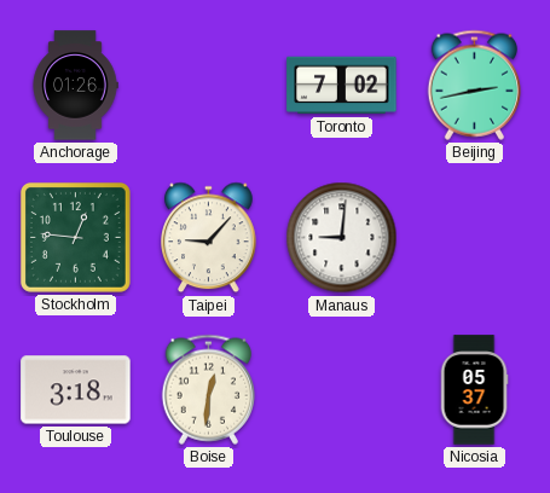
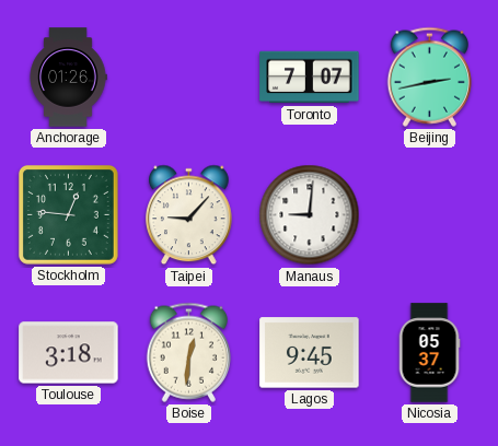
Toronto: 7:02 -> 7:07 (310, 78)
Lagos: none -> 9:45 (310, 353)
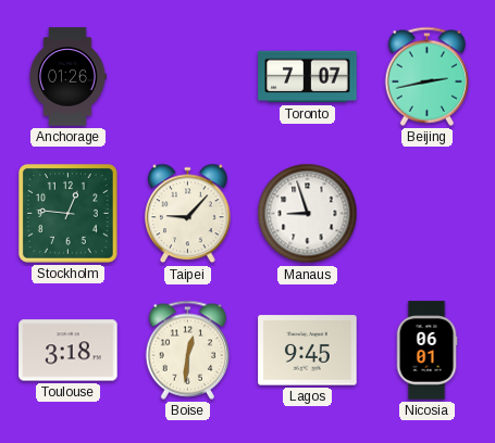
Manaus: 9:01 -> 8:57 (308, 214)
Nicosia: 05:37 -> 06:01 (426, 351)
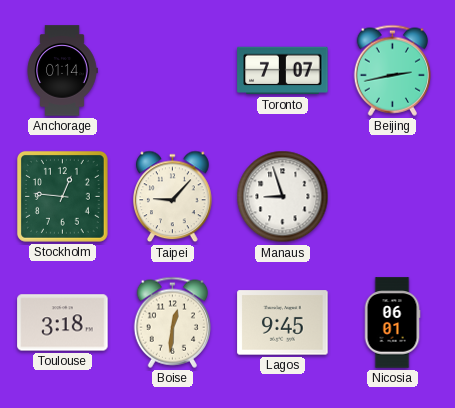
Anchorage: 01:26 -> 01:14 (62, 71)
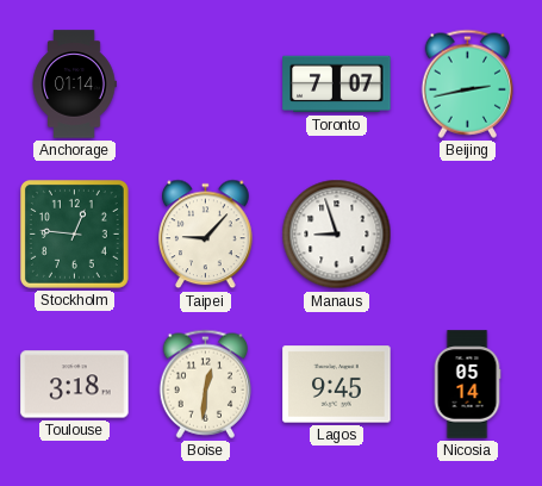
Nicosia: 06:01 -> 05:14 (467, 385)
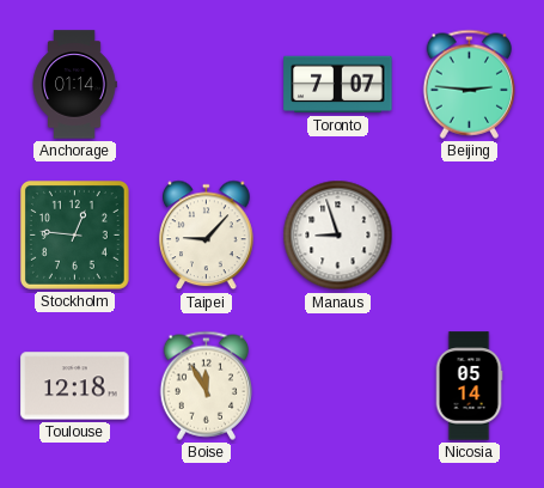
Beijing: 2:43 -> 2:46 (469, 84)
Toulouse: 3:18 -> 12:18 (75, 386)
Boise: 12:31 -> 11:55 (206, 385)
Lagos: 9:45 -> none (337, 385)
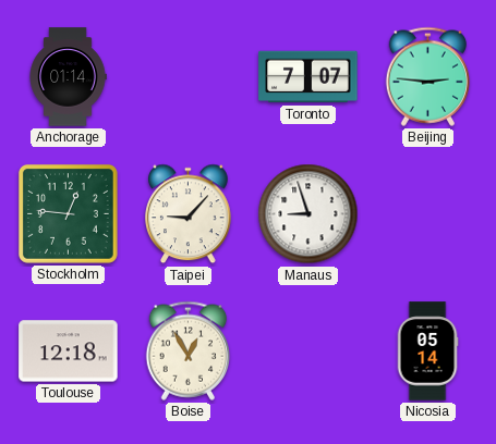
Boise: 11:55 -> 12:55 (187, 350)
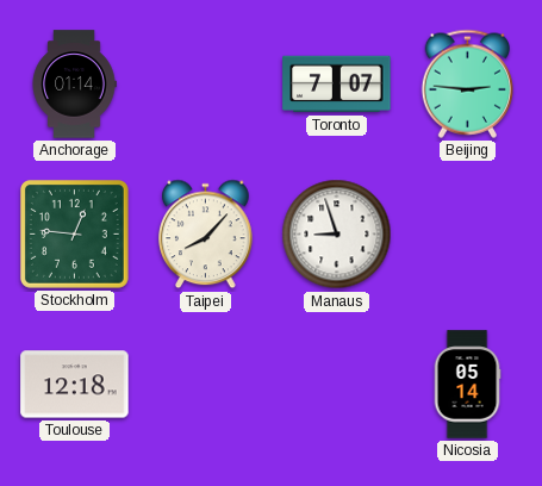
Taipei: 9:07 -> 8:07 (206, 235)
Boise: 12:55 -> none (187, 350)
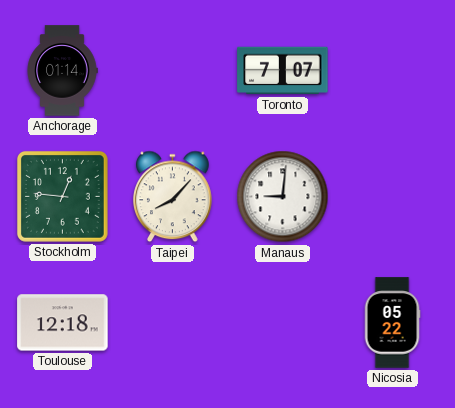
Beijing: 2:46 -> none (467, 83)
Manaus: 8:57 -> 9:01 (283, 197)
Nicosia: 05:14 -> 05:22 (392, 323)
